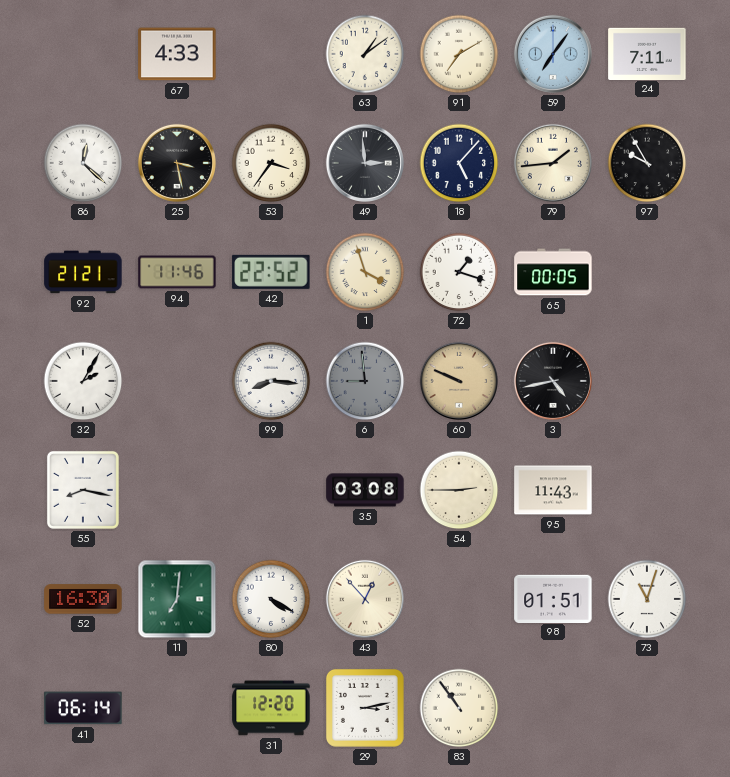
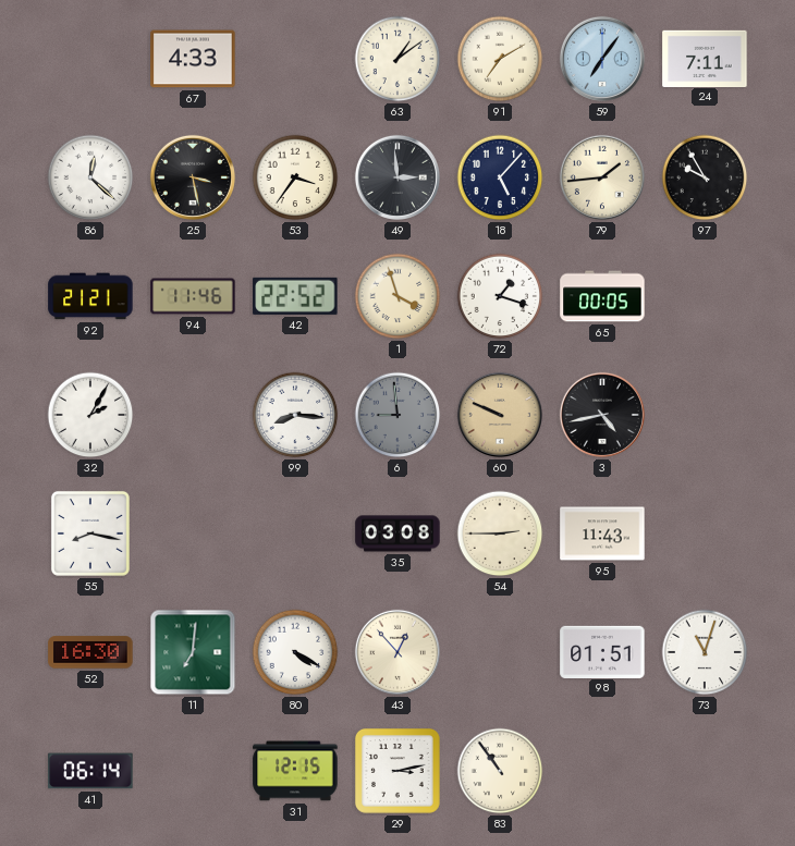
31: 12:20 -> 12:15 (295, 771)
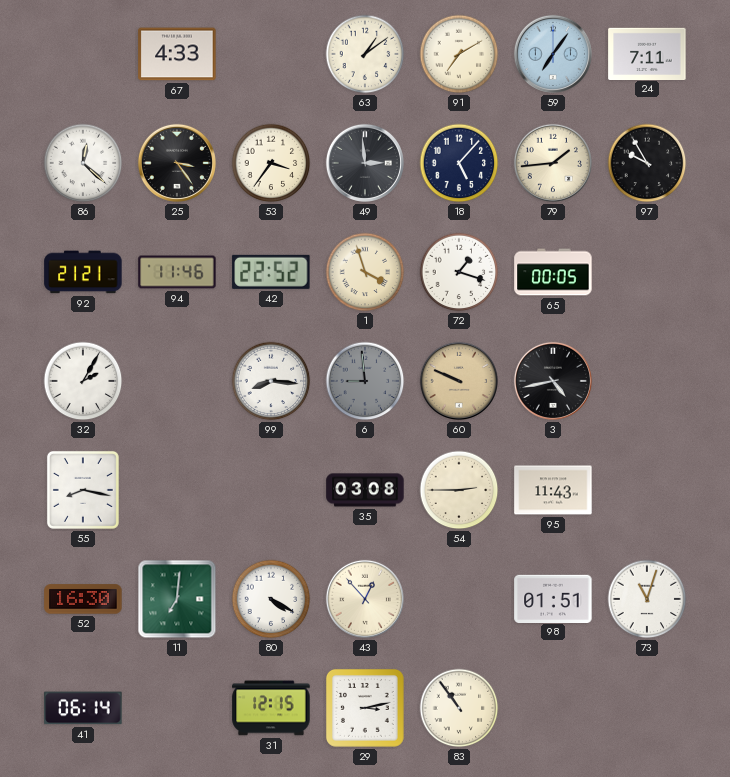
25: 3:28 -> 3:24 (177, 163)
